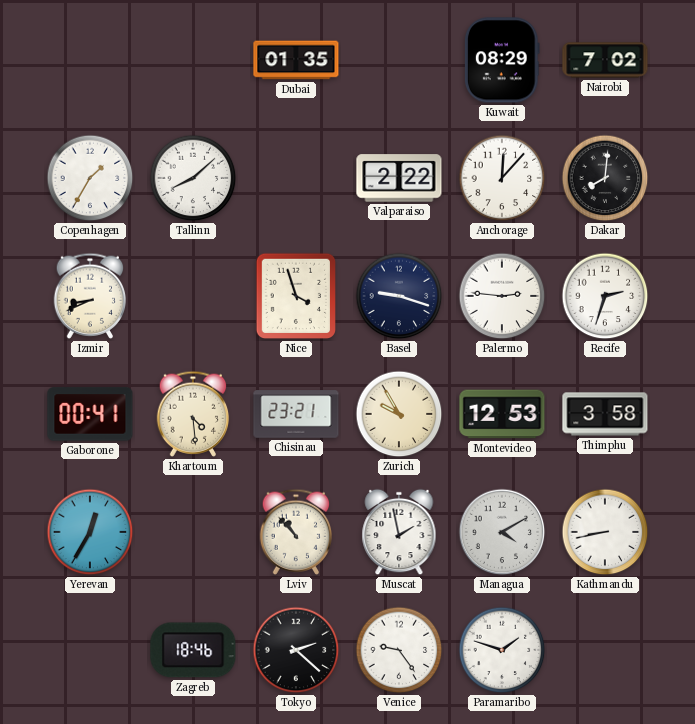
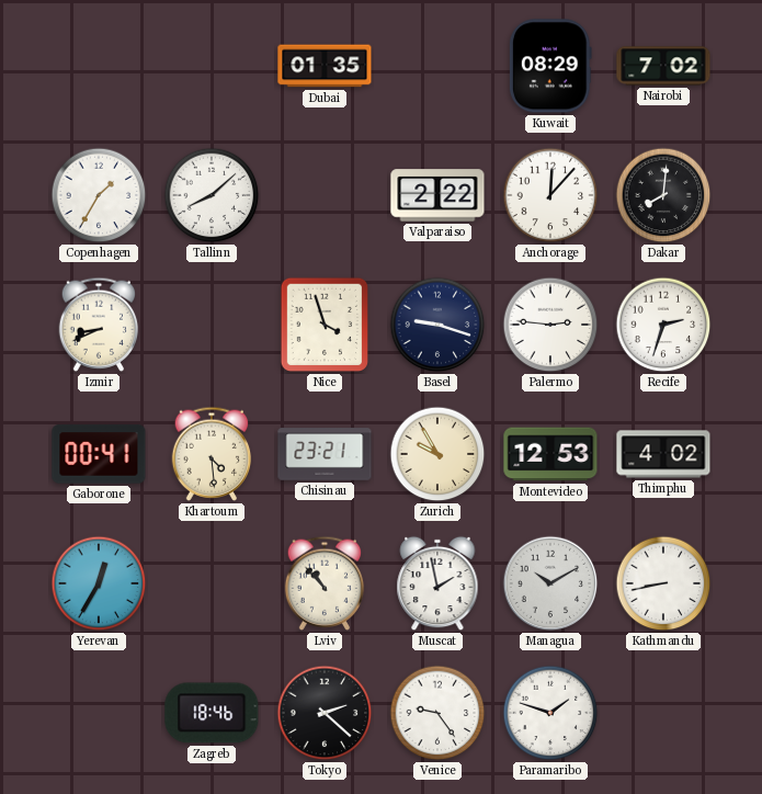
Thimphu: 3:58 -> 4:02 (663, 454)
Managua: 4:10 -> 10:10 (550, 583)
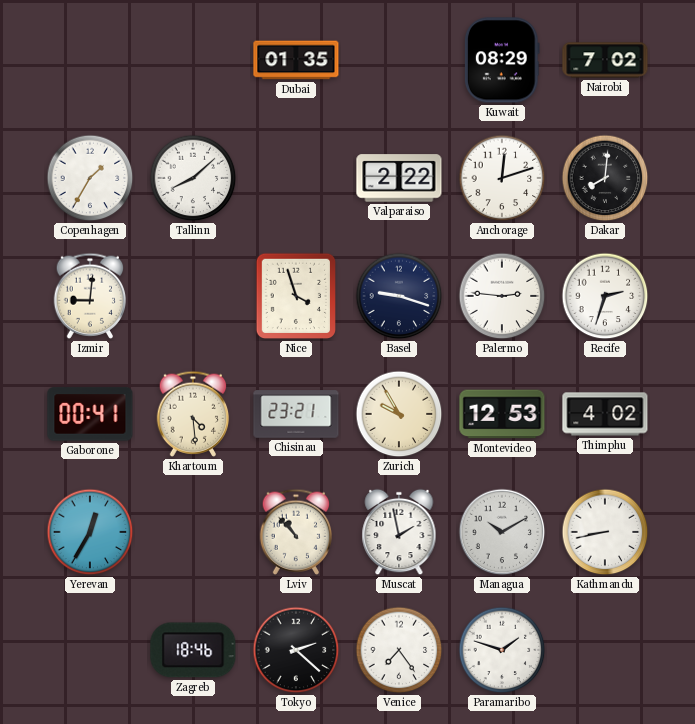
Anchorage: 12:07 -> 12:12 (502, 178)
Izmir: 8:41 -> 9:01 (90, 296)
Venice: 9:24 -> 7:24 (399, 650)
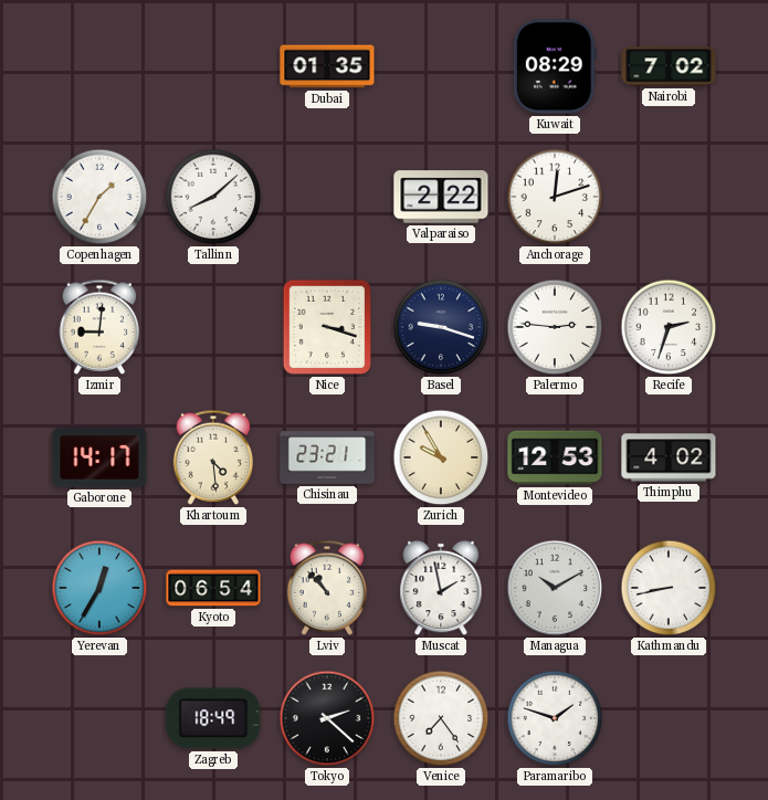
Dakar: 8:01 -> none (605, 178)
Nice: 3:57 -> 3:18 (326, 327)
Gaborone: 00:41 -> 14:17 (99, 457)
Kyoto: none -> 06:54 (213, 588)
Zagreb: 18:46 -> 18:49 (213, 718)
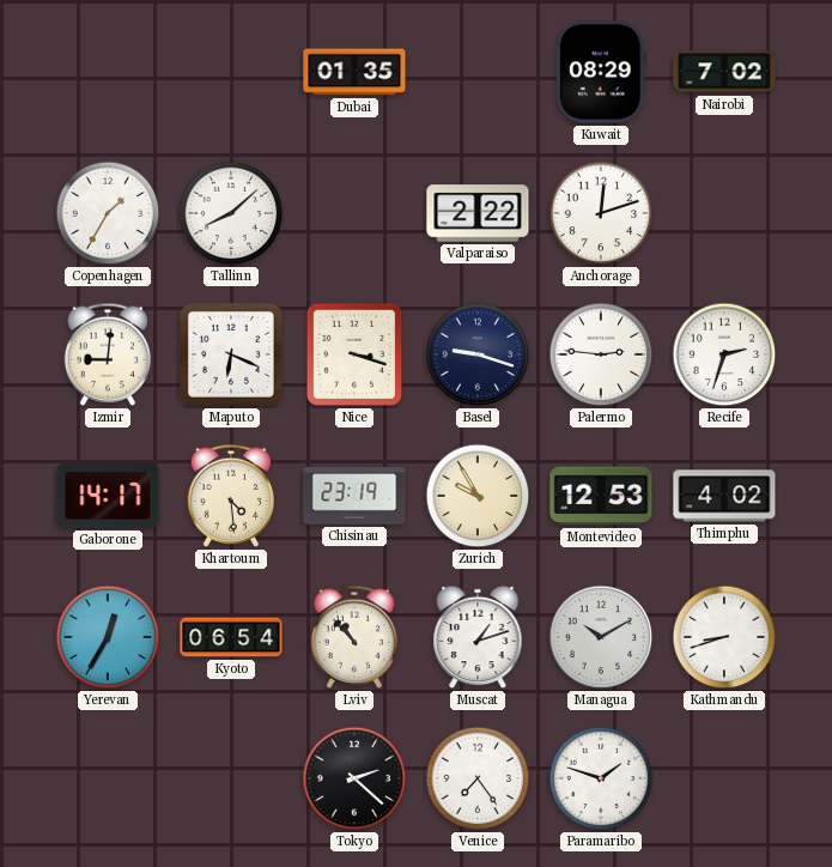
Maputo: none -> 6:19 (231, 354)
Chisinau: 23:21 -> 23:19 (354, 496)
Muscat: 1:58 -> 1:12 (478, 637)
Kathmandu: 8:43 -> 8:42 (724, 637)
Zagreb: 18:49 -> none (213, 718)
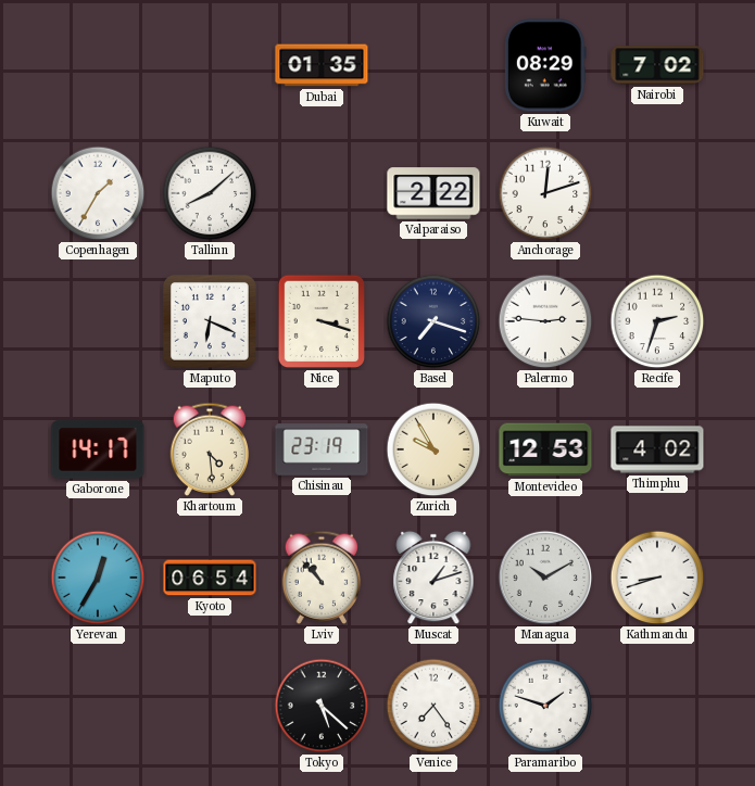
Izmir: 9:01 -> none (108, 354)
Basel: 9:18 -> 7:18 (433, 321)
Tokyo: 2:22 -> 5:22 (322, 706)
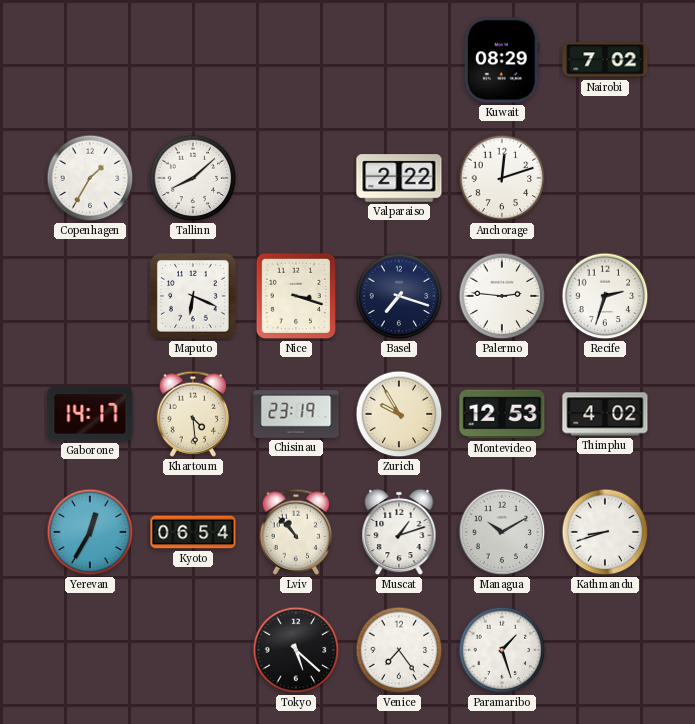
Dubai: 01:35 -> none (322, 65)
Paramaribo: 1:48 -> 1:27 (502, 650)
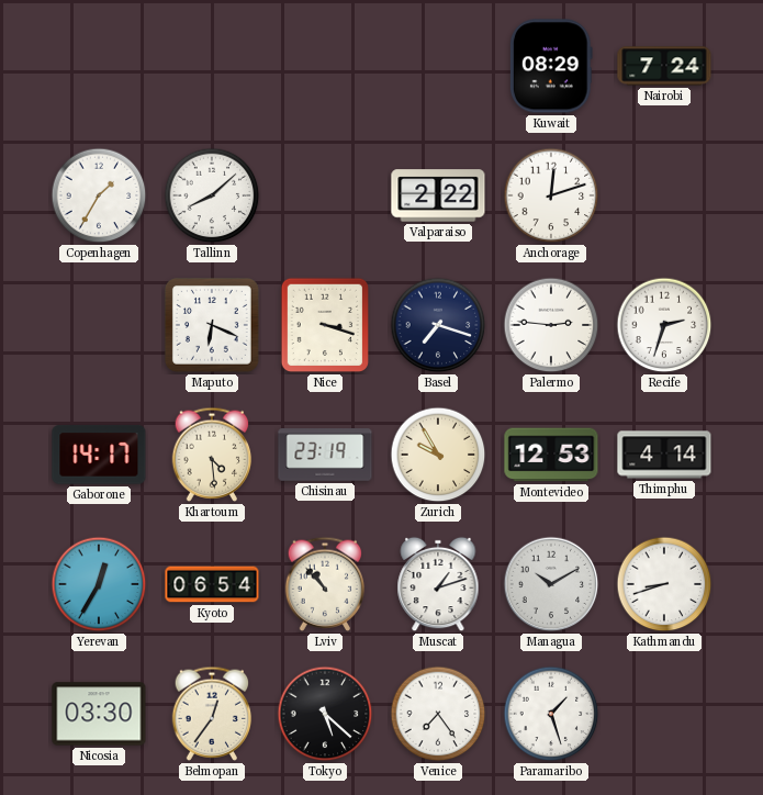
Nairobi: 7:02 -> 7:24 (664, 66)
Thimphu: 4:02 -> 4:14 (664, 455)
Nicosia: none -> 03:30 (99, 714)
Belmopan: none -> 12:36 (212, 714)
